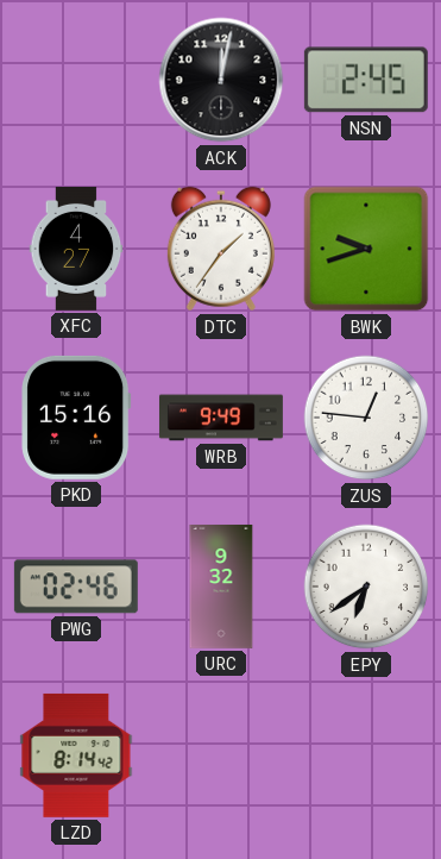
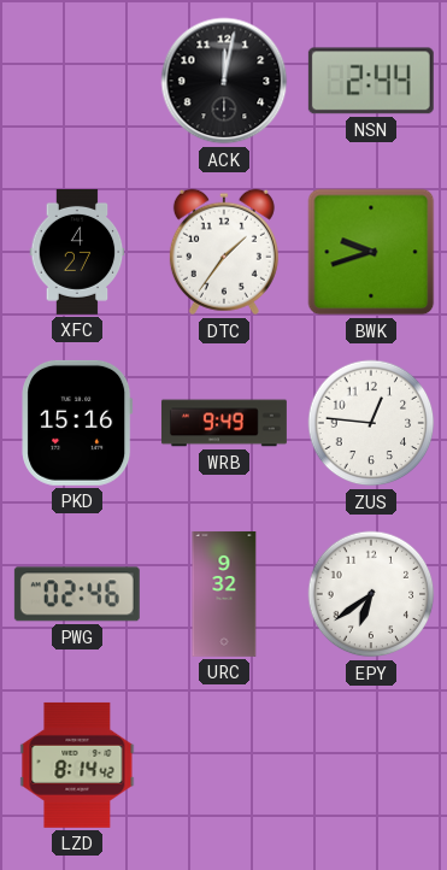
NSN: 2:45 -> 2:44 (371, 81)
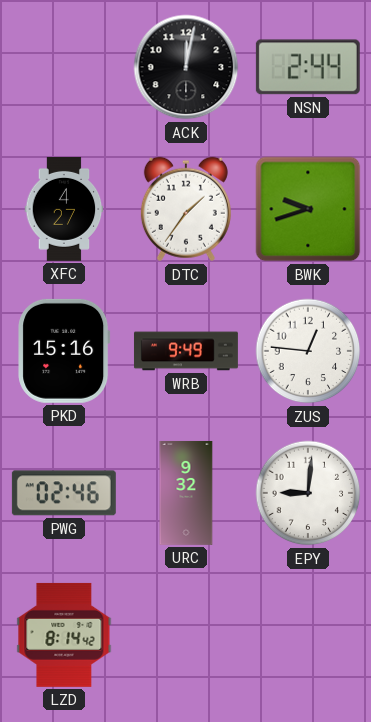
EPY: 6:39 -> 9:01 (308, 493)
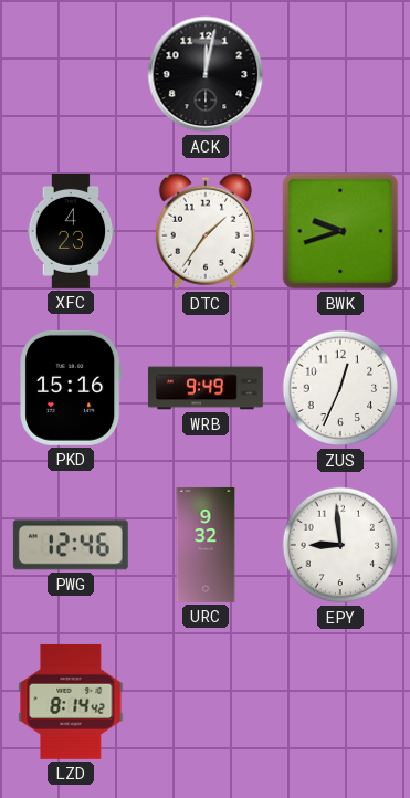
NSN: 2:44 -> none (308, 67)
XFC: 4:27 -> 4:23 (71, 231)
ZUS: 12:46 -> 12:34 (340, 388)
PWG: 02:46 -> 12:46 (71, 545)
EPY: 9:01 -> 8:59 (340, 545)
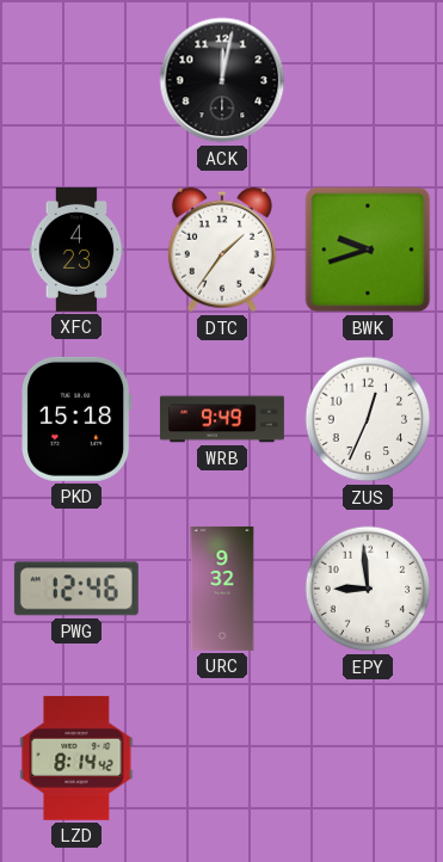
PKD: 15:16 -> 15:18 (76, 419)
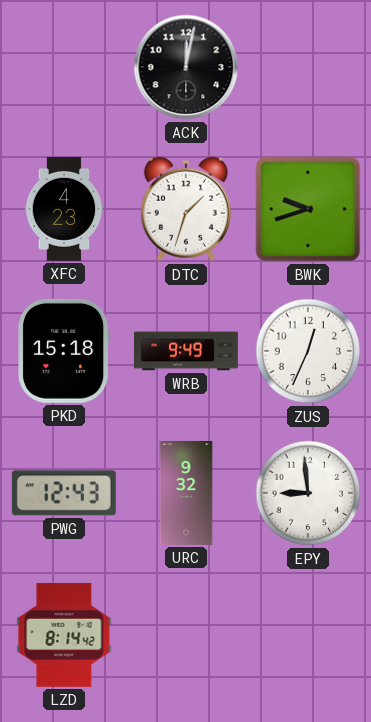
DTC: 1:36 -> 1:33 (186, 209)
PWG: 12:46 -> 12:43 (64, 493)
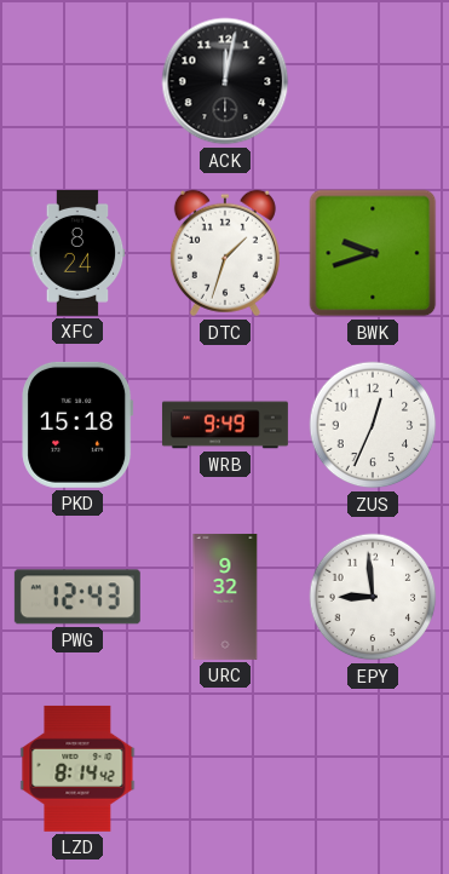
XFC: 4:23 -> 8:24 (77, 253)
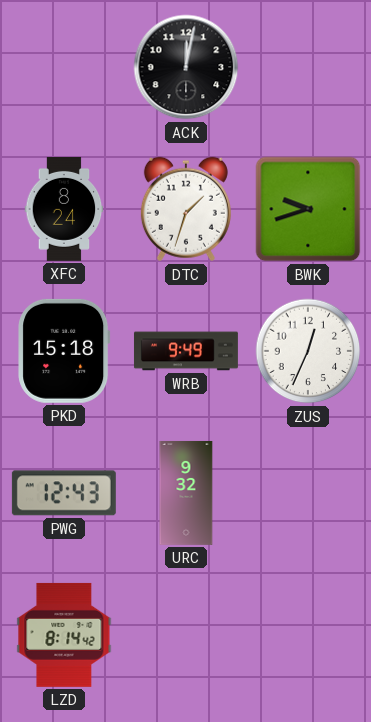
EPY: 8:59 -> none (373, 597)
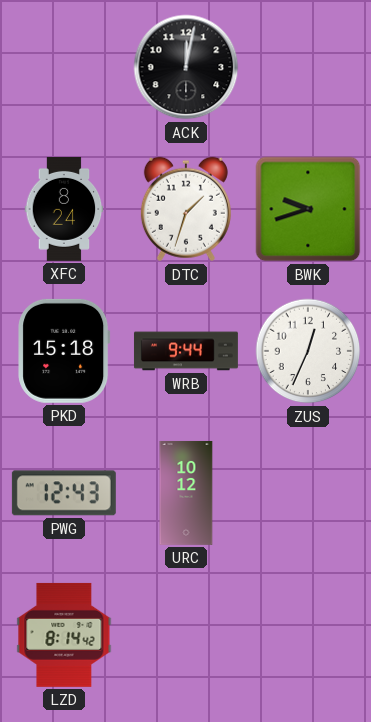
WRB: 9:49 -> 9:44 (186, 351)
URC: 9:32 -> 10:12 (186, 493)
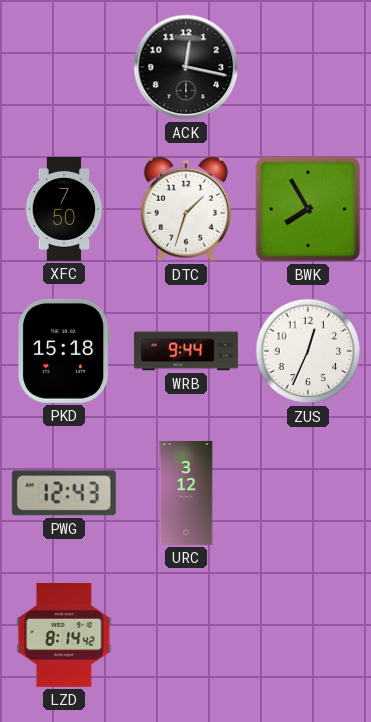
ACK: 12:02 -> 12:17 (186, 67)
XFC: 8:24 -> 7:50 (64, 209)
BWK: 9:42 -> 7:55 (308, 209)
URC: 10:12 -> 3:12 (186, 493)
